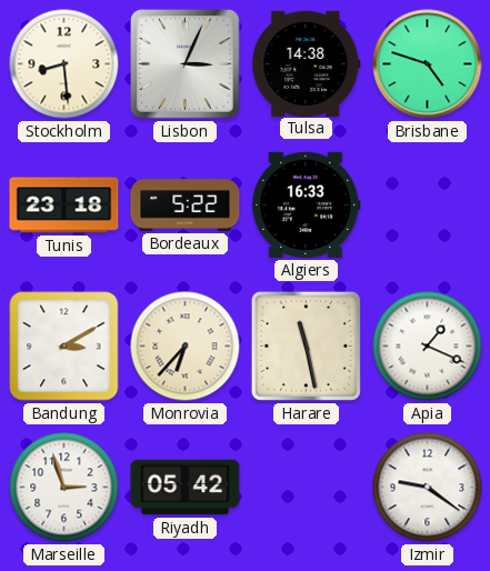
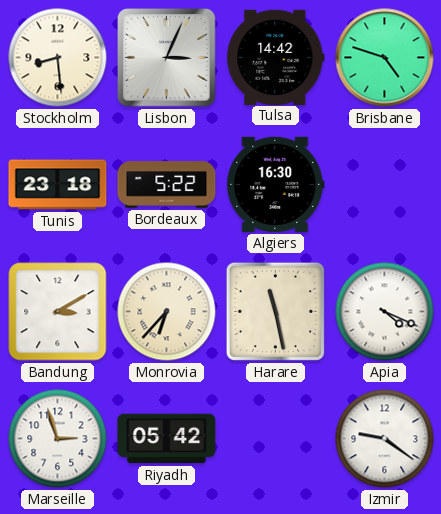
Tulsa: 14:38 -> 14:42 (276, 57)
Algiers: 16:33 -> 16:30 (276, 184)
Apia: 1:19 -> 4:19 (385, 312)
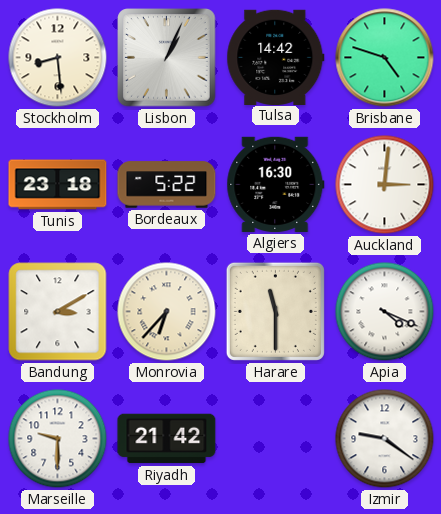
Lisbon: 3:04 -> 1:04 (167, 58)
Auckland: none -> 3:01 (385, 185)
Harare: 11:28 -> 11:30 (275, 311)
Marseille: 2:57 -> 9:30 (58, 439)
Riyadh: 05:42 -> 21:42 (167, 439)
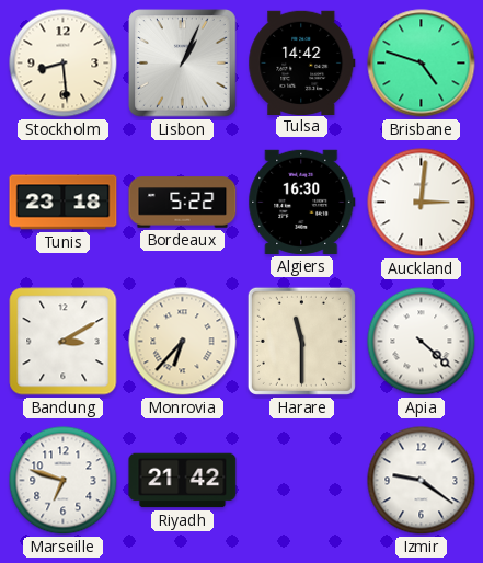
Apia: 4:19 -> 4:22 (422, 342)
Marseille: 9:30 -> 6:48 (64, 481)
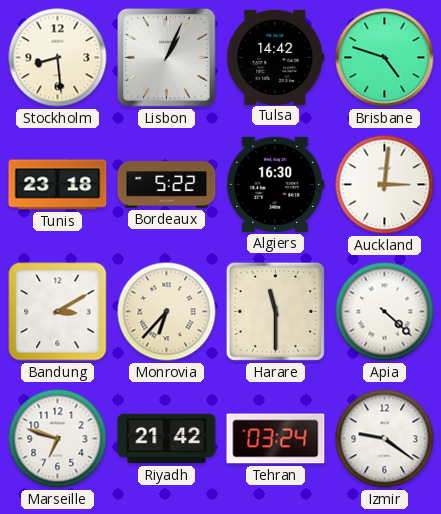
Tehran: none -> 03:24 (276, 439)
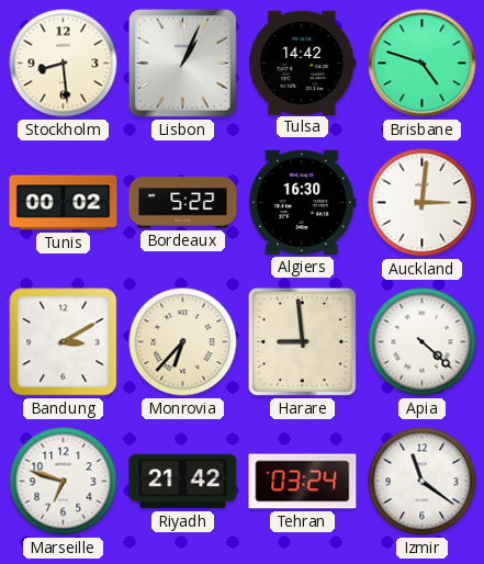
Tunis: 23:18 -> 00:02 (64, 203)
Harare: 11:30 -> 8:59 (302, 341)
Izmir: 9:21 -> 11:21 (423, 482)
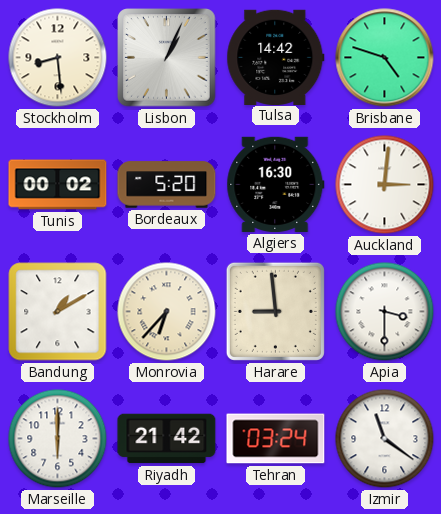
Bordeaux: 5:22 -> 5:20 (167, 185)
Bandung: 3:10 -> 1:10 (58, 312)
Apia: 4:22 -> 3:30 (385, 312)
Marseille: 6:48 -> 6:00 (58, 439)
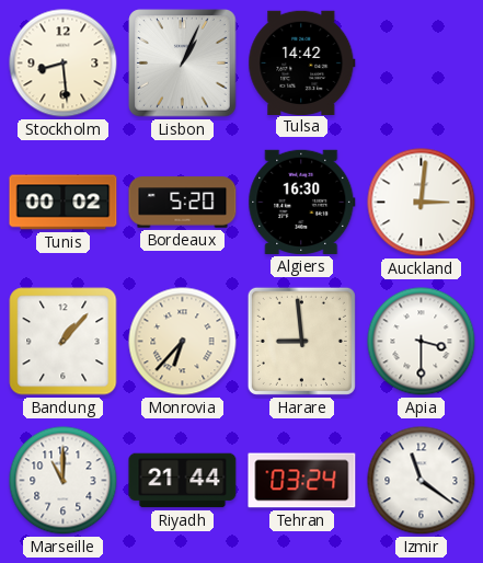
Brisbane: 4:48 -> none (385, 58)
Bandung: 1:10 -> 1:07 (64, 342)
Marseille: 6:00 -> 11:00 (64, 481)
Riyadh: 21:42 -> 21:44 (183, 481)
